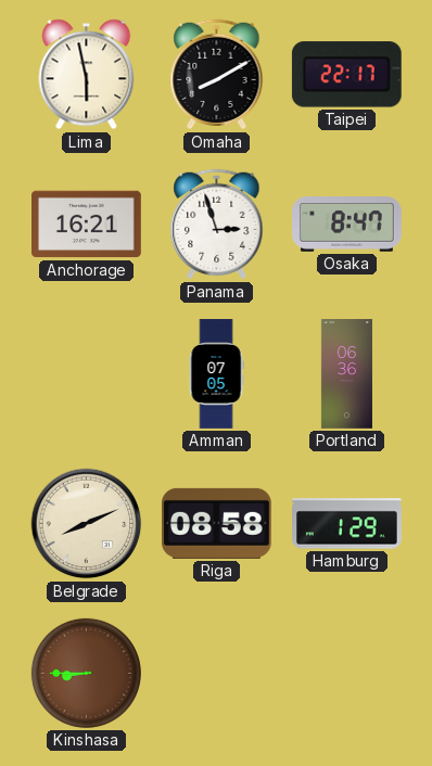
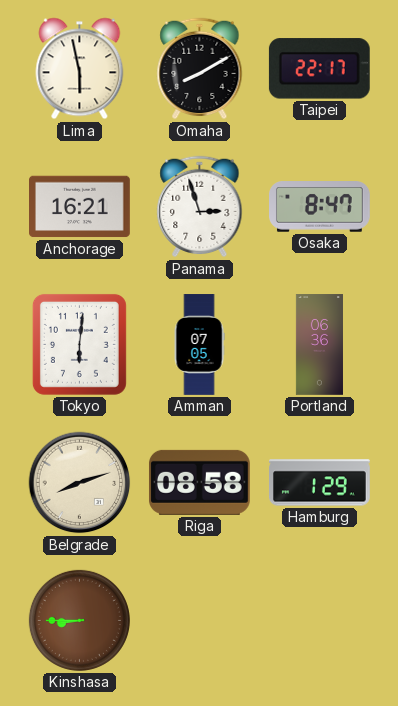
Tokyo: none -> 6:01 (79, 344)
Belgrade: 8:11 -> 8:12 (80, 483)
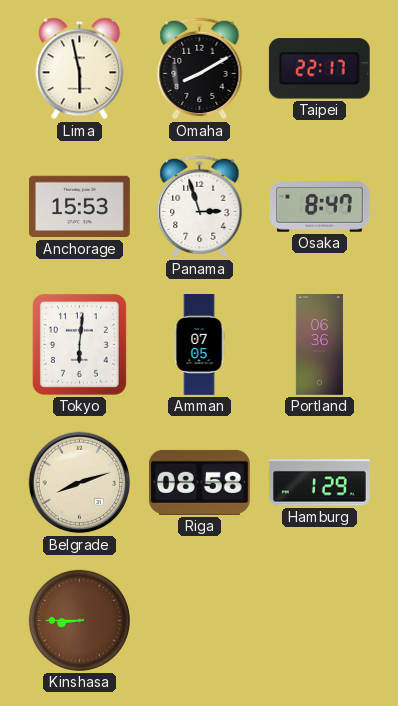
Anchorage: 16:21 -> 15:53 (80, 207)
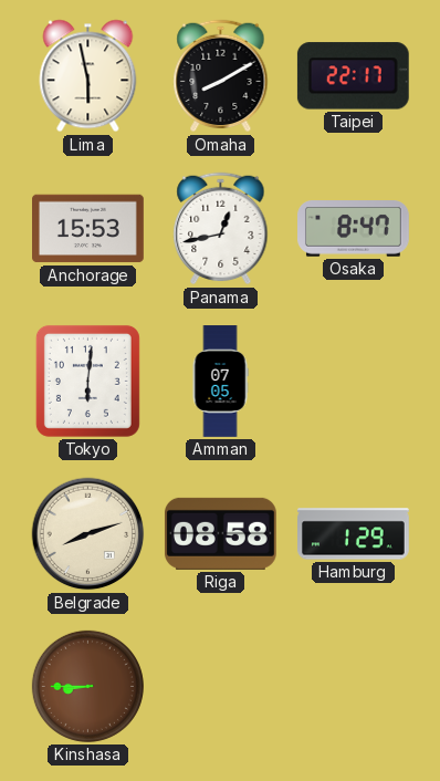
Panama: 2:57 -> 12:43 (221, 229)
Portland: 06:36 -> none (319, 345)
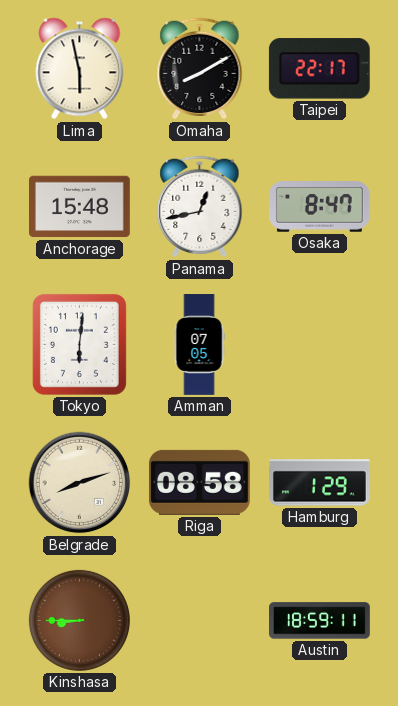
Anchorage: 15:53 -> 15:48 (80, 207)
Austin: none -> 18:59 (320, 621)
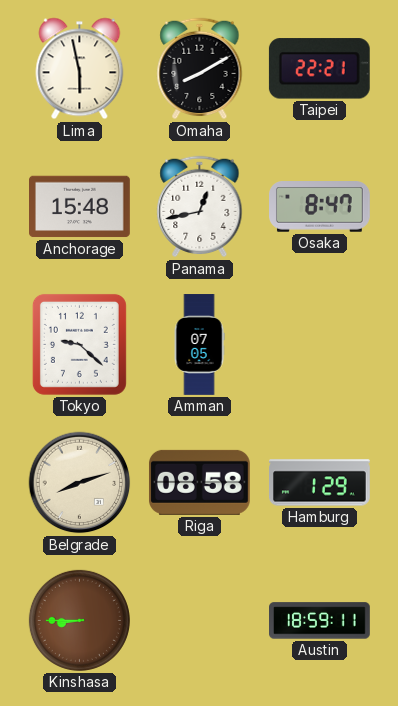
Taipei: 22:17 -> 22:21 (319, 69)
Tokyo: 6:01 -> 9:22 (79, 344)
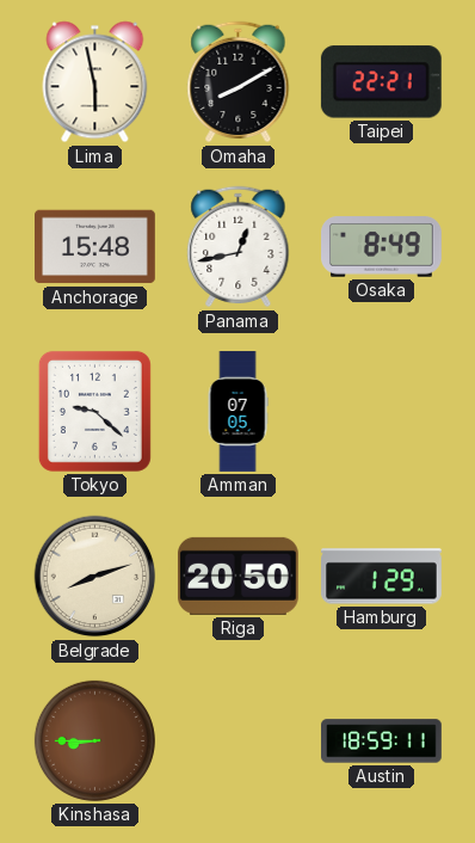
Osaka: 8:47 -> 8:49 (382, 247)
Riga: 08:58 -> 20:50 (237, 576)
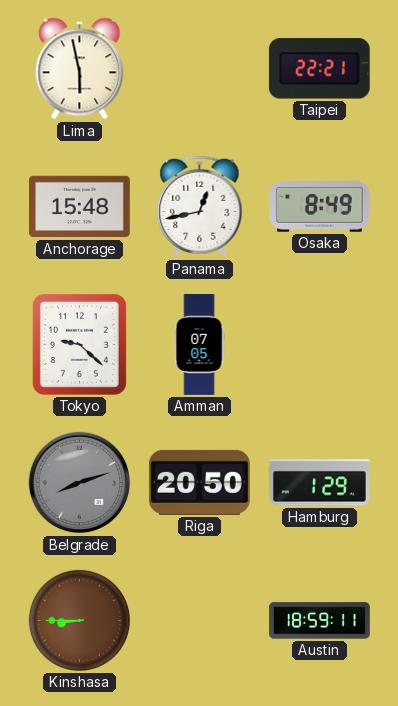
Omaha: 8:10 -> none (239, 82)
Belgrade dial: cream -> grey (80, 483)
